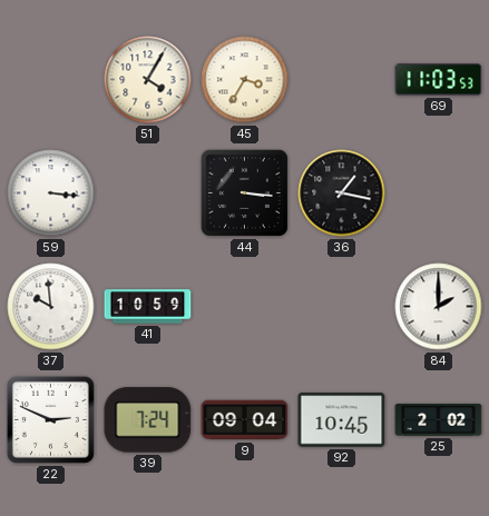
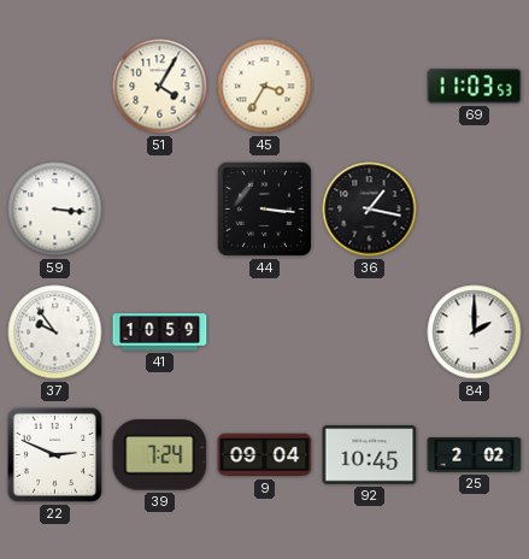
37: 9:59 -> 9:54 (55, 333)
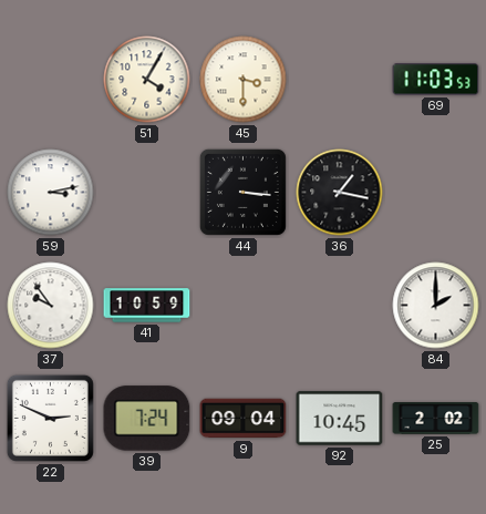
45: 3:35 -> 3:30 (244, 80)
59: 3:16 -> 3:13 (51, 193)
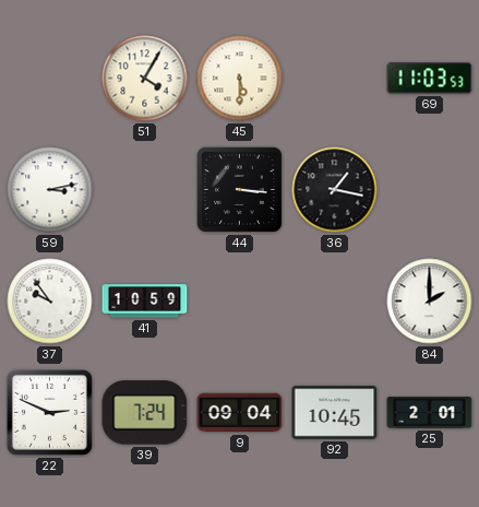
45: 3:30 -> 5:30 (240, 79)
25: 2:02 -> 2:01 (430, 413)
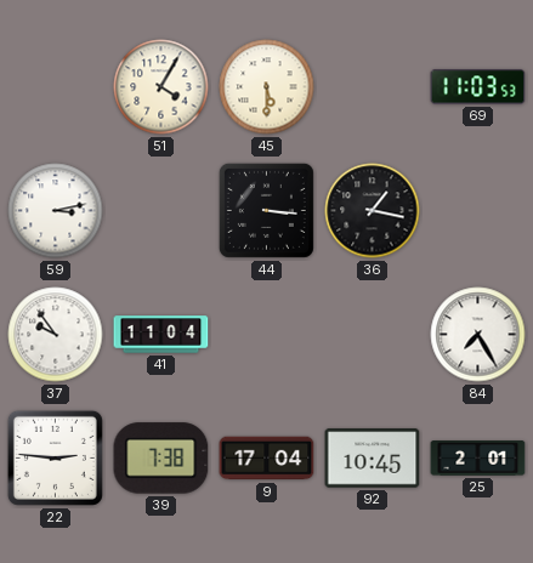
41: 10:59 -> 11:04 (161, 335)
84: 2:00 -> 7:25 (478, 335)
22: 2:49 -> 2:46 (55, 457)
39: 7:24 -> 7:38 (161, 459)
9: 09:04 -> 17:04 (267, 459)
